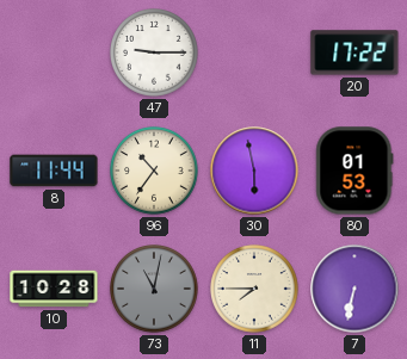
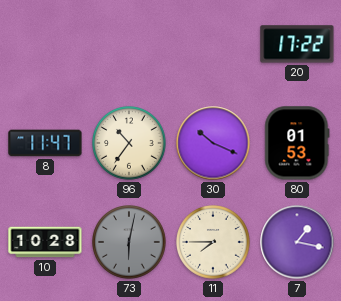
47: 9:15 -> none (155, 54)
8: 11:44 -> 11:47 (45, 143)
30: 5:58 -> 10:19 (213, 143)
73: 11:02 -> 6:02 (130, 243)
7: 6:32 -> 1:17 (297, 242)
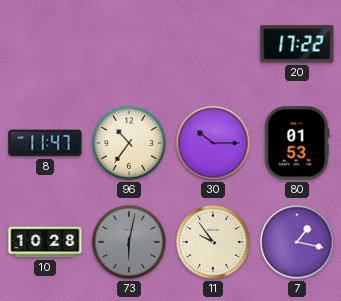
30: 10:19 -> 10:15 (213, 143)
11: 7:45 -> 9:54 (214, 243)
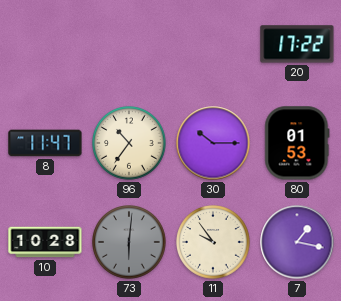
73: 6:02 -> 6:01 (130, 243)
